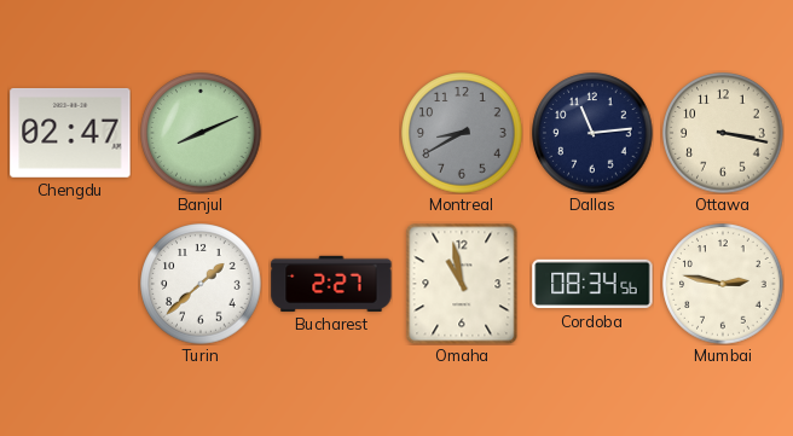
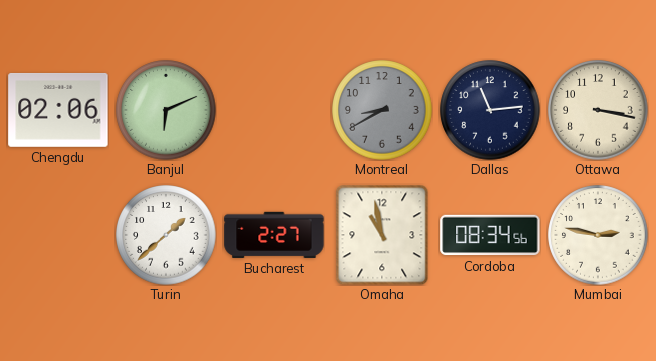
Chengdu: 02:47 -> 02:06 (58, 110)
Banjul: 8:11 -> 6:11 (166, 110)
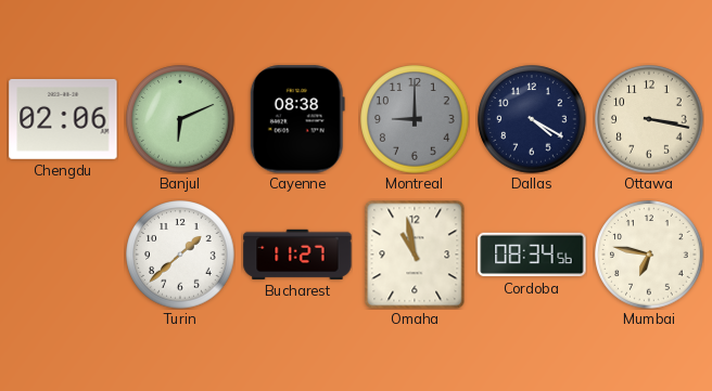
Cayenne: none -> 08:38 (297, 119)
Montreal: 8:40 -> 9:00 (415, 119)
Dallas: 11:14 -> 4:20 (532, 119)
Bucharest: 2:27 -> 11:27 (297, 255)
Mumbai: 2:47 -> 6:47 (649, 255)
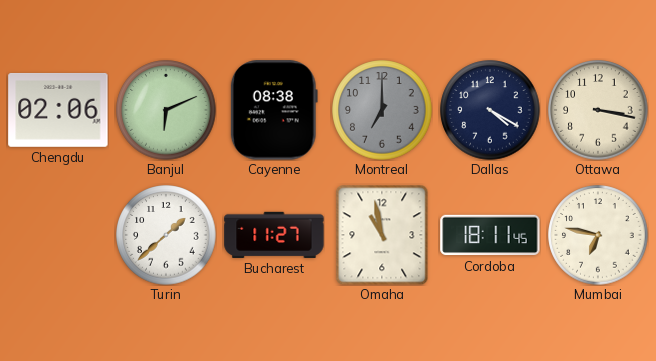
Montreal: 9:00 -> 7:00 (382, 110)
Cordoba: 08:34 -> 18:11 (490, 235)
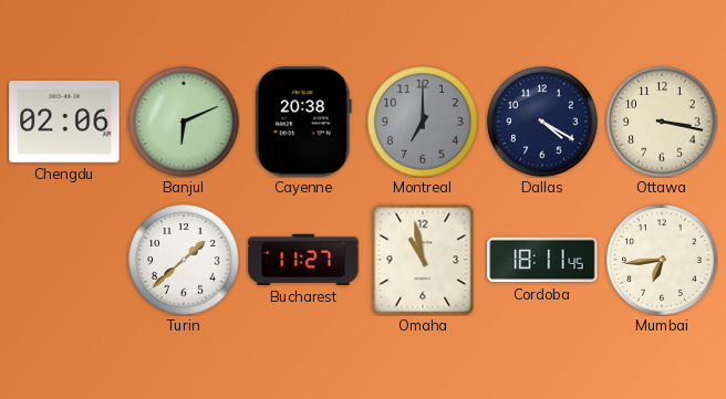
Cayenne: 08:38 -> 20:38 (303, 122)
Mumbai: 6:47 -> 6:44 (662, 260)
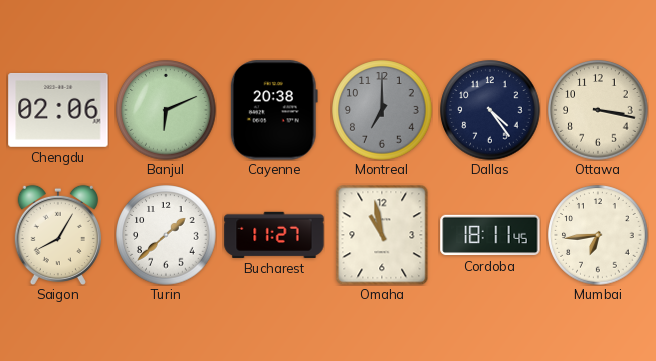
Dallas: 4:20 -> 4:24 (490, 110)
Saigon: none -> 8:05 (58, 235)
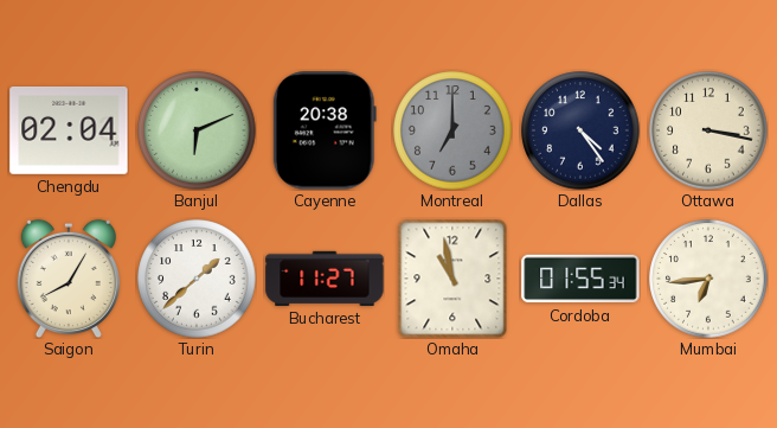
Chengdu: 02:06 -> 02:04 (69, 130)
Cordoba: 18:11 -> 01:55 (580, 279)
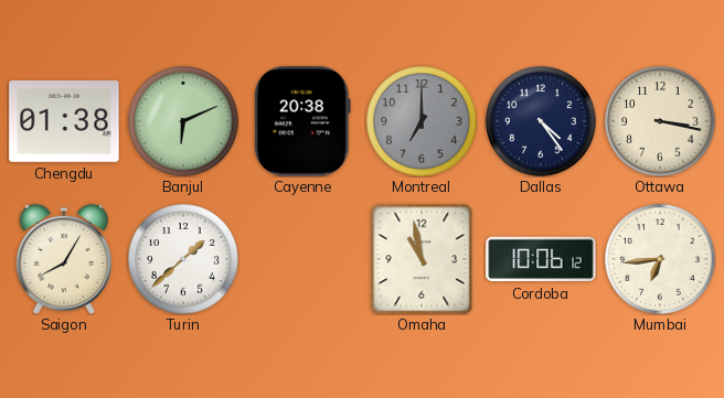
Chengdu: 02:04 -> 01:38 (64, 121)
Bucharest: 11:27 -> none (325, 279)
Cordoba: 01:55 -> 10:06 (541, 259)
